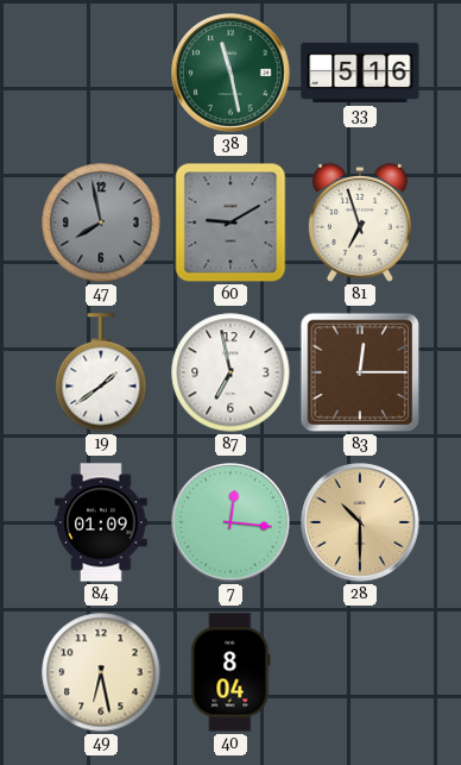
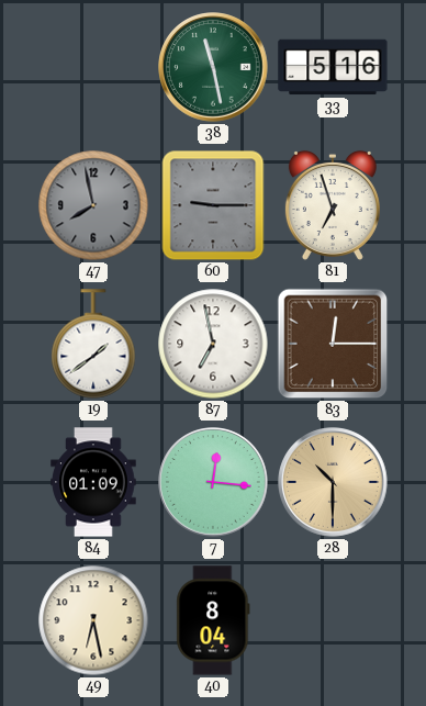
60: 9:10 -> 9:15 (213, 205)
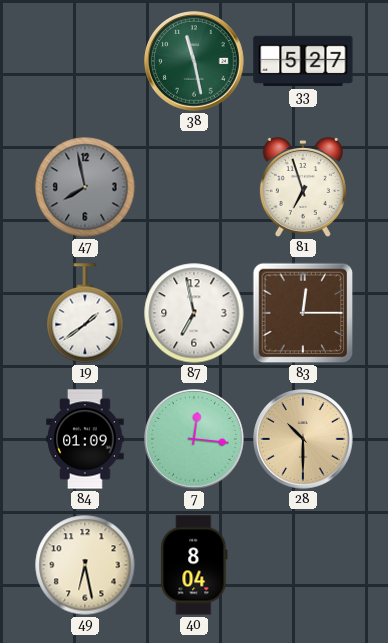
33: 5:16 -> 5:27 (303, 61)
60: 9:15 -> none (213, 205)
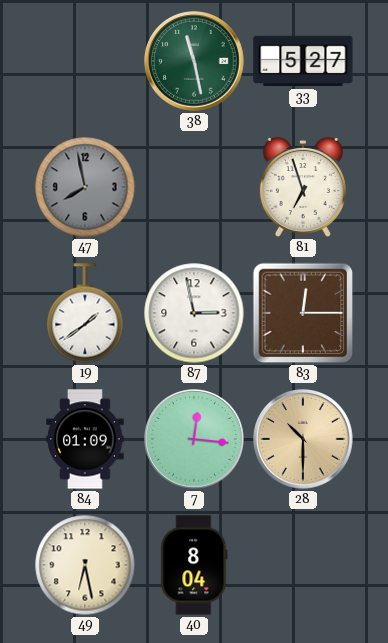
87: 6:58 -> 2:58 (194, 313)
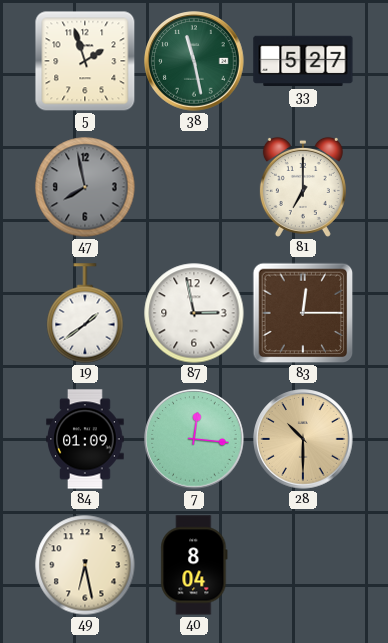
5: none -> 1:57 (85, 61)
81: 6:57 -> 7:00 (303, 187)
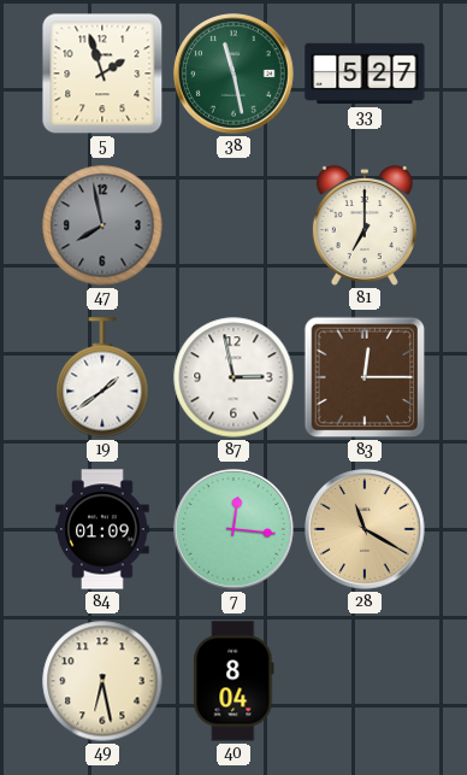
28: 10:30 -> 11:20 (365, 529)
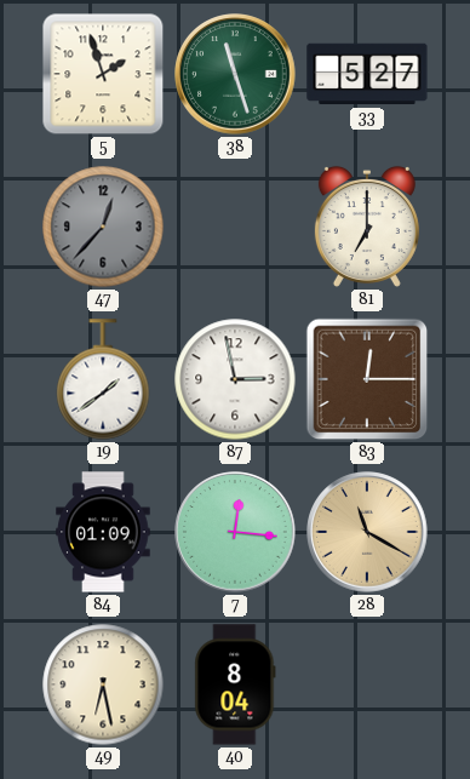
38: 11:28 -> 11:27 (235, 74)
47: 7:58 -> 12:37 (103, 227)
